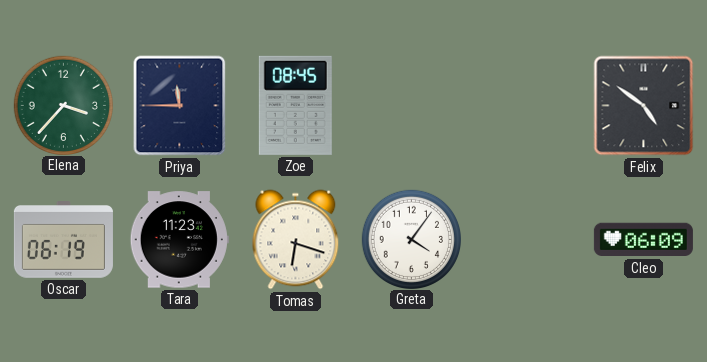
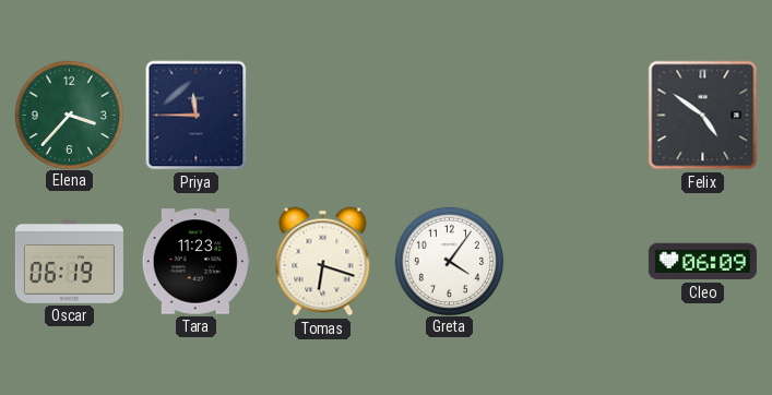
Zoe: 08:45 -> none (295, 105)
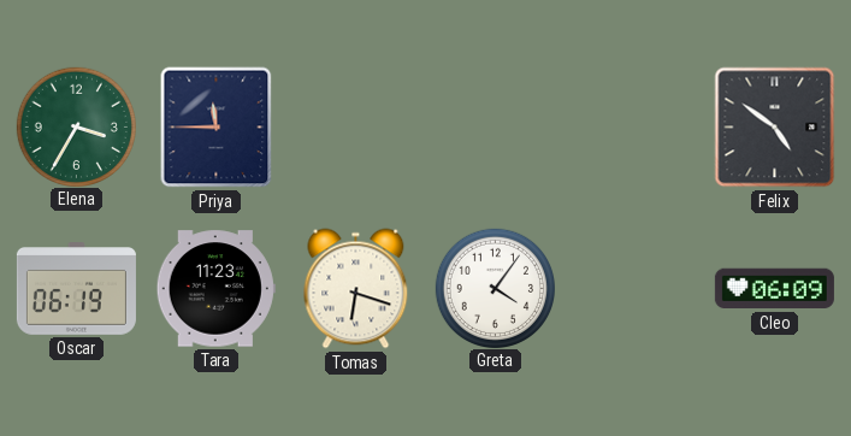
Elena: 3:37 -> 3:35 (76, 126)
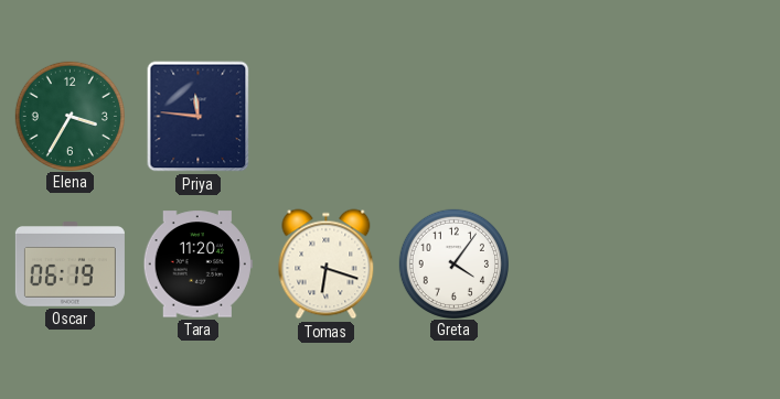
Priya: 11:45 -> 11:46 (199, 117)
Felix: 4:51 -> none (775, 128)
Tara: 11:23 -> 11:20 (197, 265)
Cleo: 06:09 -> none (774, 289)
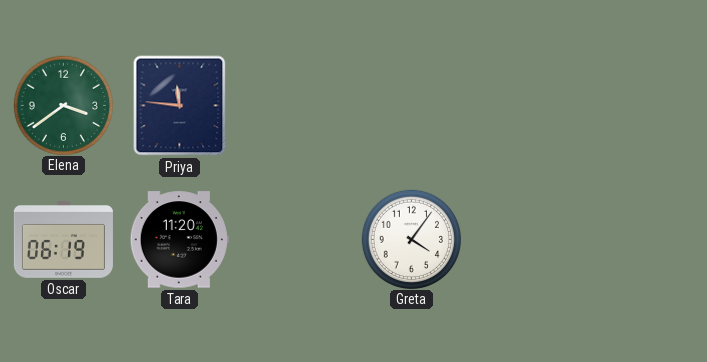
Elena: 3:35 -> 3:39 (63, 105)
Tomas: 6:18 -> none (327, 265)
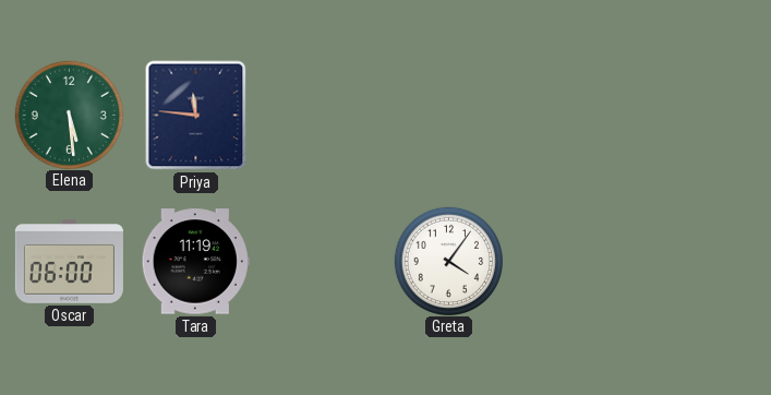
Elena: 3:39 -> 5:29 (69, 115)
Oscar: 06:19 -> 06:00 (69, 262)
Tara: 11:20 -> 11:19 (195, 262)
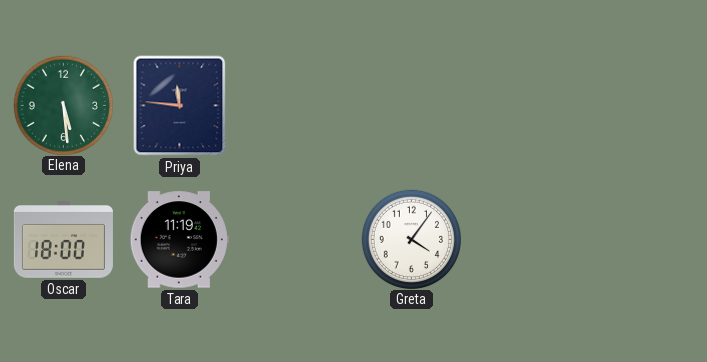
Oscar: 06:00 -> 18:00 (63, 240)
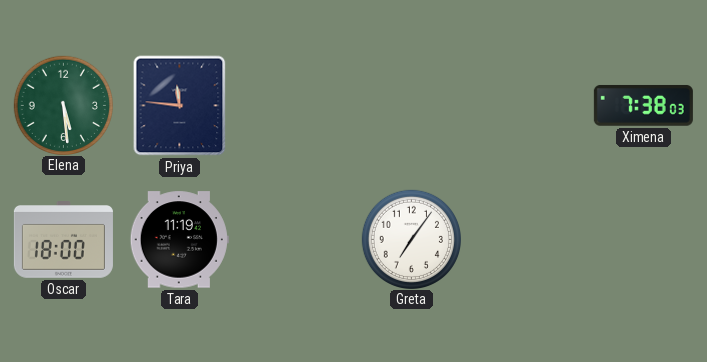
Ximena: none -> 7:38 (643, 106)
Greta: 4:06 -> 7:06 (411, 239)
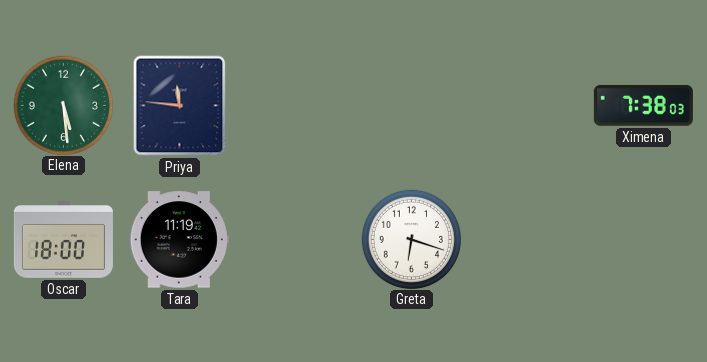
Greta: 7:06 -> 6:18 (411, 239)
